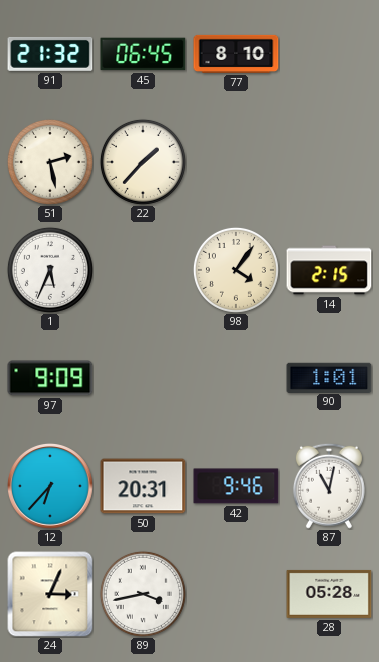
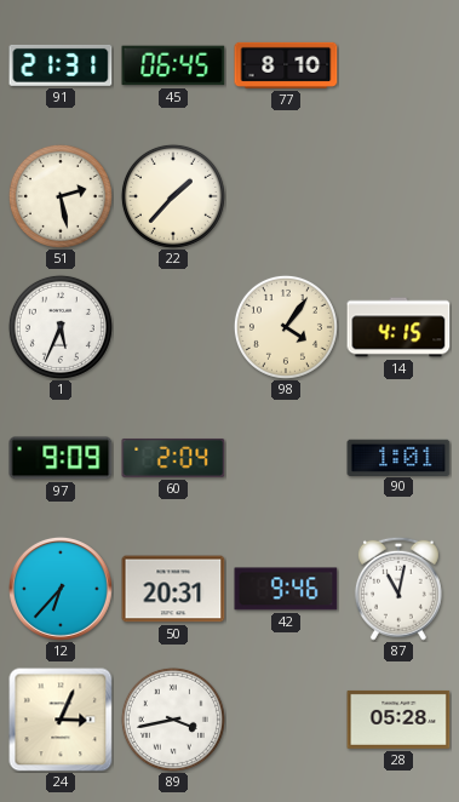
91: 21:32 -> 21:31 (61, 65)
14: 2:15 -> 4:15 (398, 327)
60: none -> 2:04 (173, 458)
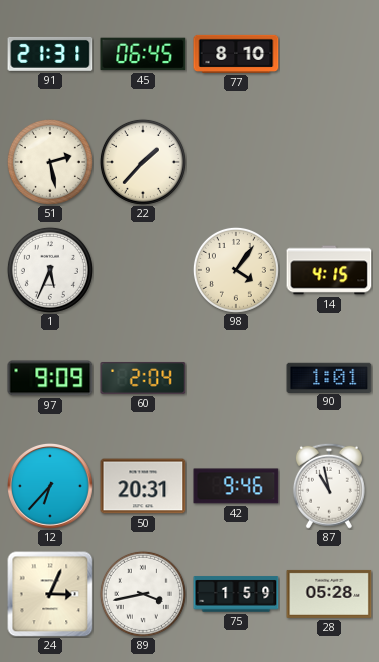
87: 11:02 -> 10:58 (329, 486)
75: none -> 1:59 (236, 594)
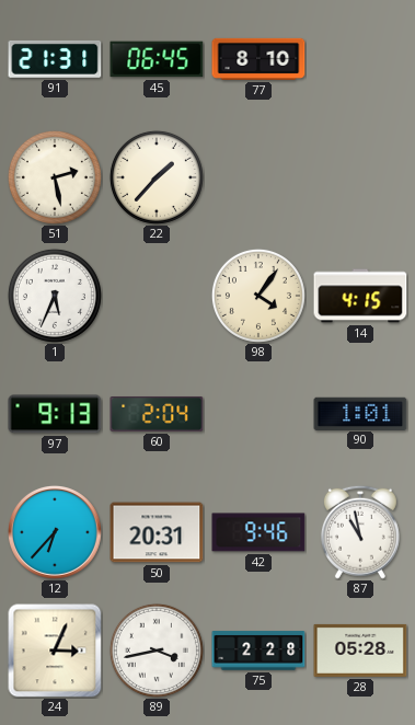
97: 9:09 -> 9:13 (55, 414)
75: 1:59 -> 2:28 (258, 651)
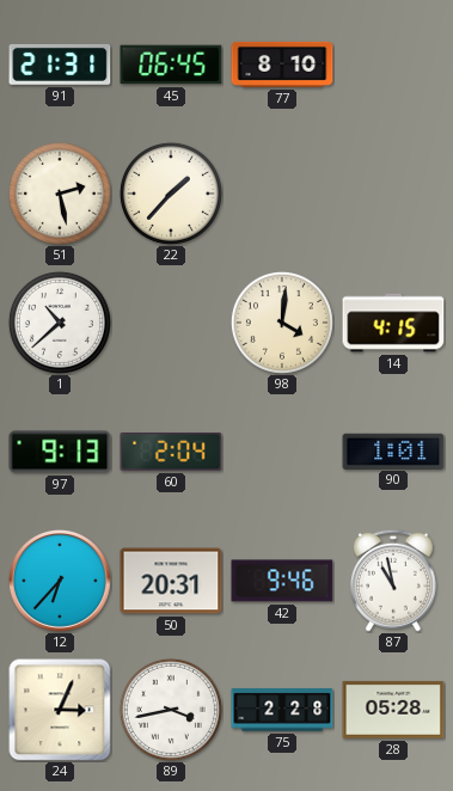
1: 5:34 -> 10:38 (60, 323)
98: 4:06 -> 4:01 (282, 323)
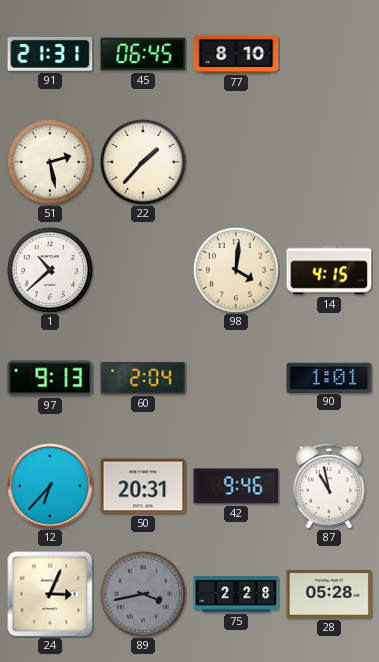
89 dial: white -> grey (143, 594)
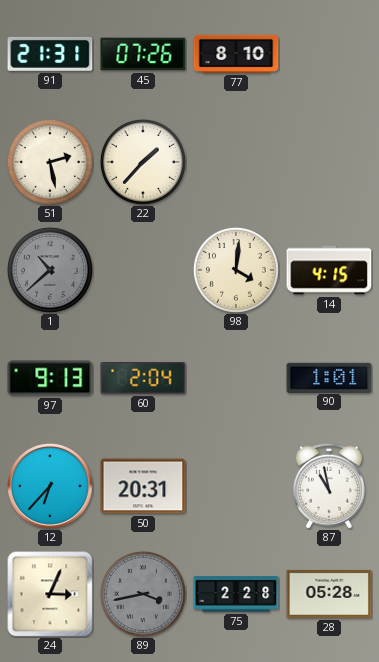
45: 06:45 -> 07:26 (143, 54)
1 dial: white -> grey (50, 270)
42: 9:46 -> none (236, 486)
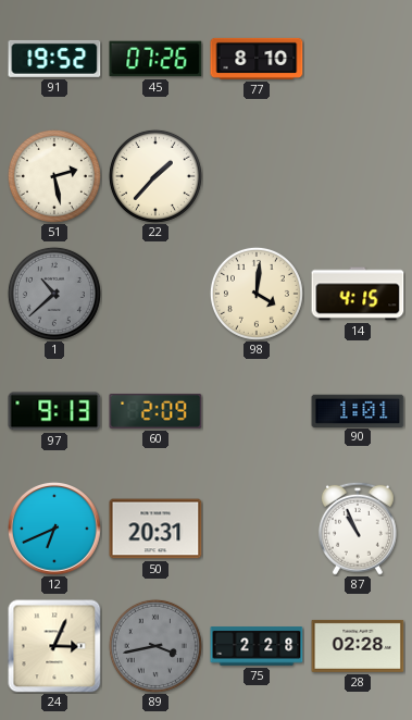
91: 21:31 -> 19:52 (54, 59)
60: 2:04 -> 2:09 (155, 411)
12: 6:37 -> 6:41 (54, 529)
87: 10:58 -> 10:56 (358, 529)
28: 05:28 -> 02:28 (358, 646)
